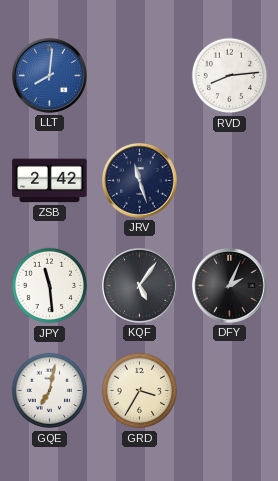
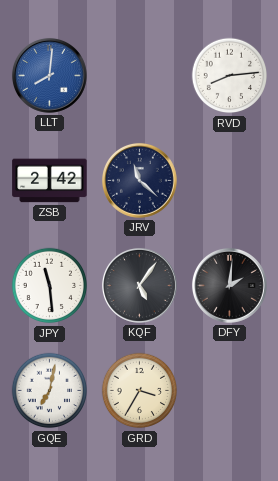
JRV: 11:27 -> 11:22 (139, 180)
DFY: 2:04 -> 2:01 (229, 285)
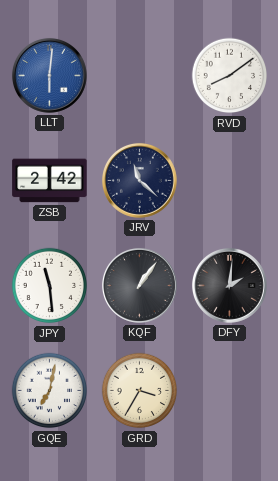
LLT: 8:01 -> 6:01 (49, 75)
RVD: 8:14 -> 8:09 (230, 76)
KQF: 5:06 -> 1:06 (139, 285)
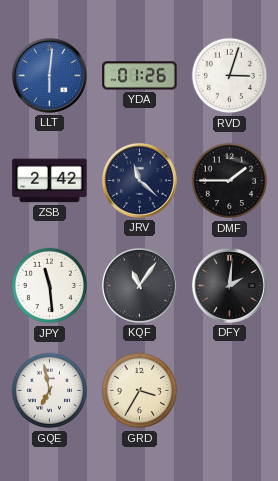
YDA: none -> 01:26 (140, 76)
RVD: 8:09 -> 3:03 (230, 76)
DMF: none -> 1:45 (230, 181)
KQF: 1:06 -> 11:06 (139, 285)
GQE: 7:02 -> 6:58 (50, 391)
